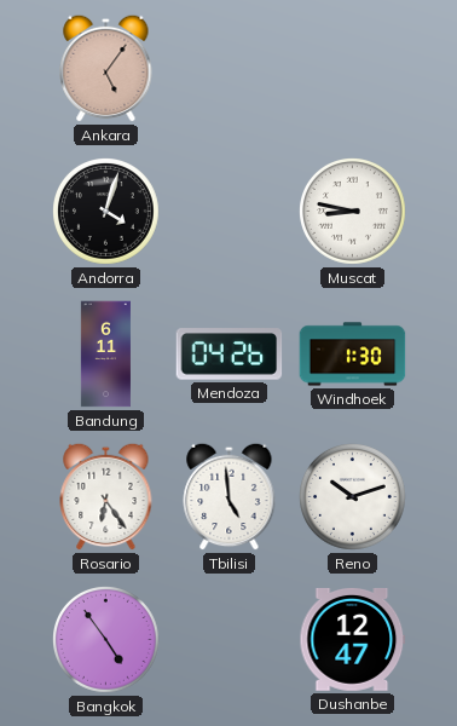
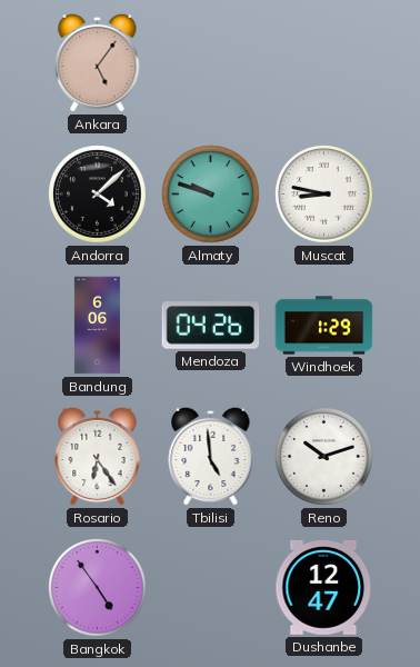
Andorra: 4:03 -> 4:08 (98, 195)
Almaty: none -> 9:48 (211, 195)
Bandung: 6:11 -> 6:06 (97, 326)
Windhoek: 1:30 -> 1:29 (324, 326)
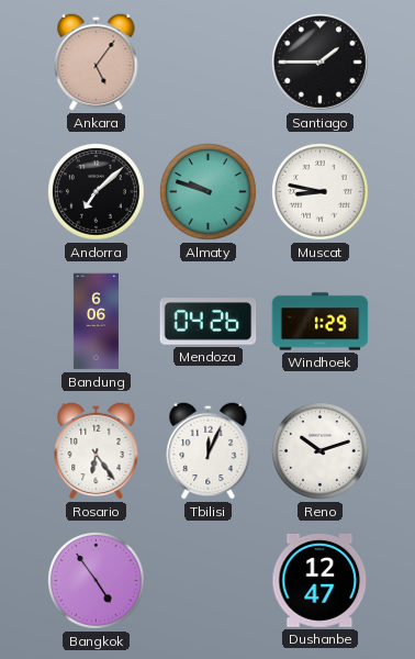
Santiago: none -> 1:45 (321, 63)
Andorra: 4:08 -> 7:08 (97, 192)
Tbilisi: 4:59 -> 12:04 (209, 450)
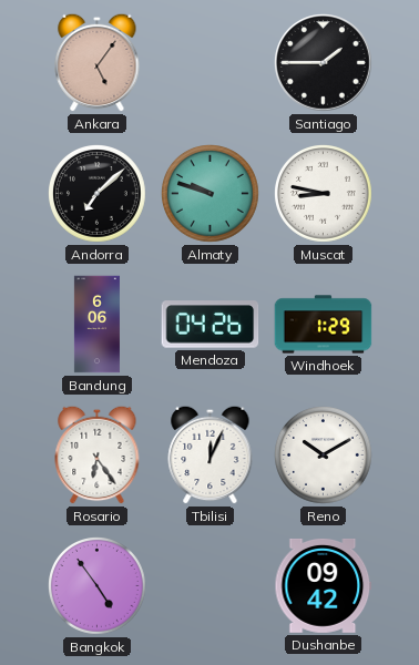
Reno: 10:12 -> 10:10 (324, 456)
Dushanbe: 12:47 -> 09:42 (324, 585)
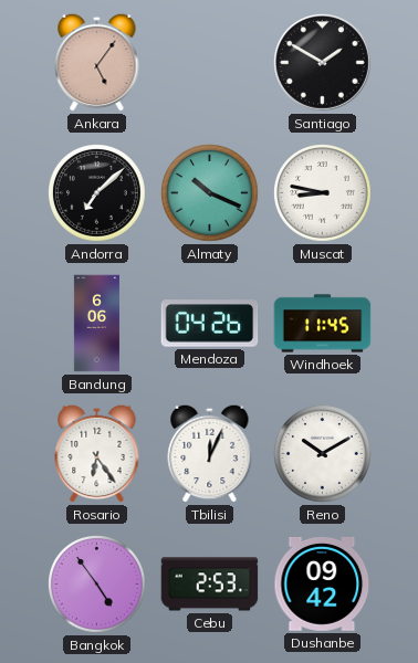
Santiago: 1:45 -> 1:50 (323, 63)
Almaty: 9:48 -> 10:19 (210, 193)
Windhoek: 1:29 -> 11:45 (323, 324)
Cebu: none -> 2:53 (210, 585)
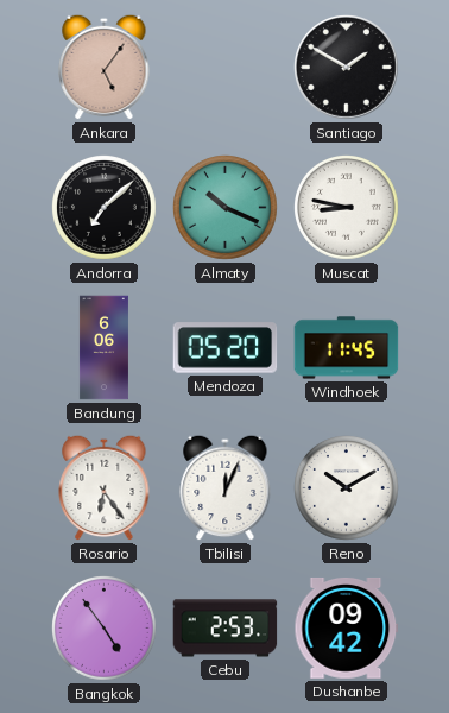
Mendoza: 04:26 -> 05:20 (226, 348)
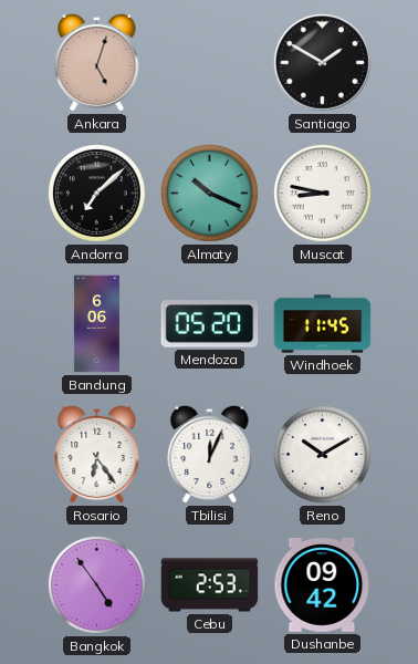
Ankara: 5:06 -> 5:03 (97, 62)
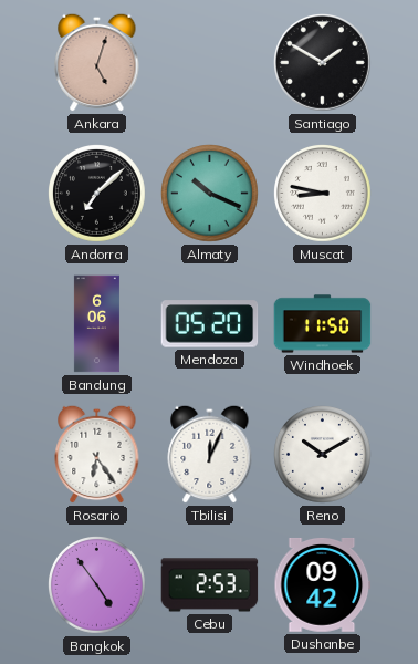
Windhoek: 11:45 -> 11:50 (323, 324)
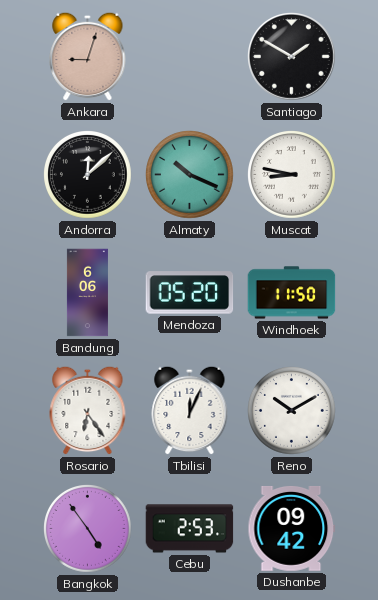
Ankara: 5:03 -> 9:03 (88, 56)
Andorra: 7:08 -> 12:08 (88, 175)
